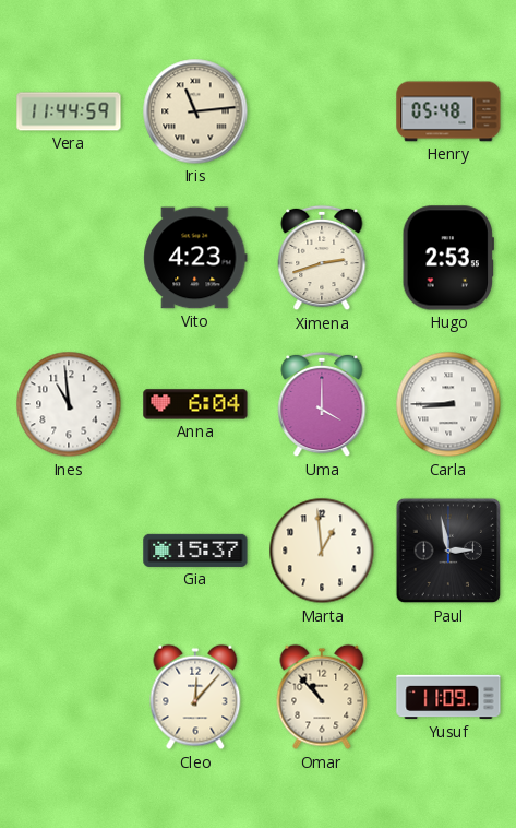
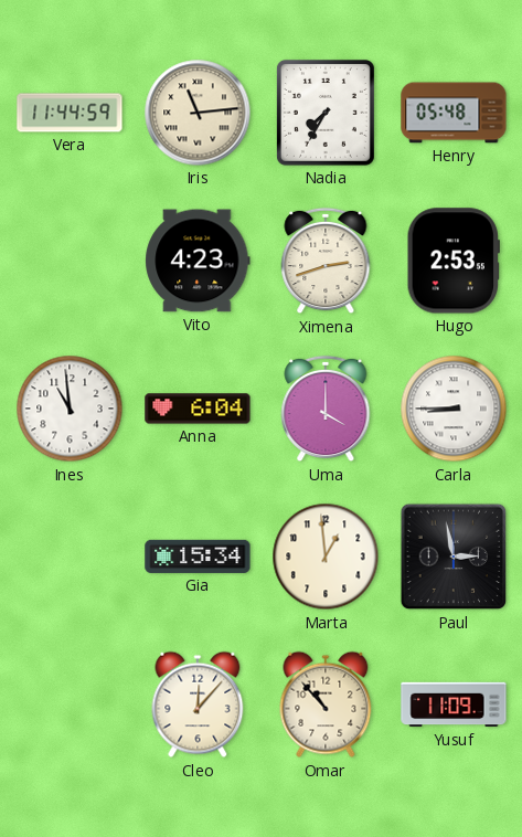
Nadia: none -> 7:35 (326, 113)
Gia: 15:37 -> 15:34 (198, 557)
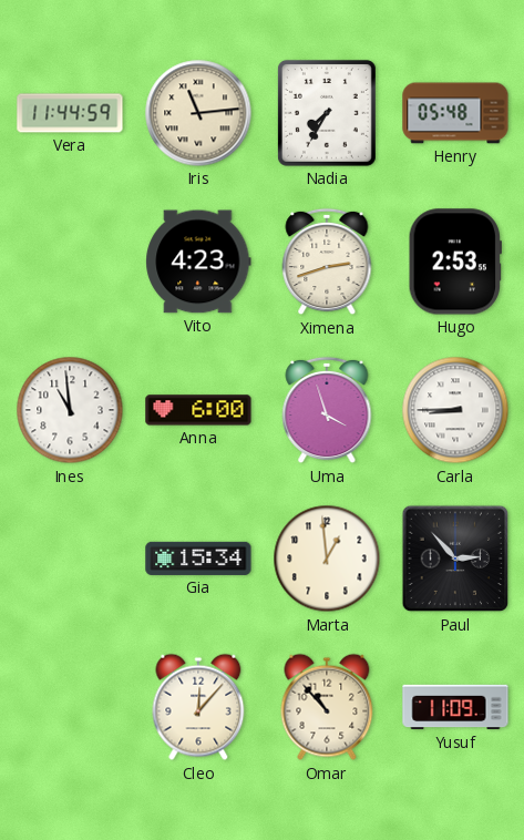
Anna: 6:04 -> 6:00 (198, 410)
Uma: 4:00 -> 3:57 (327, 410)
Paul: 2:58 -> 2:53 (455, 559)
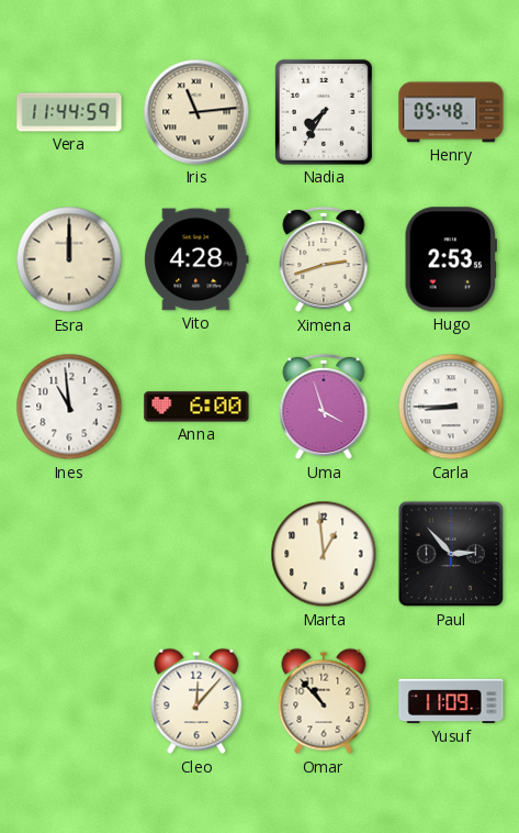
Esra: none -> 12:00 (69, 259)
Vito: 4:23 -> 4:28 (196, 259)
Gia: 15:34 -> none (198, 559)
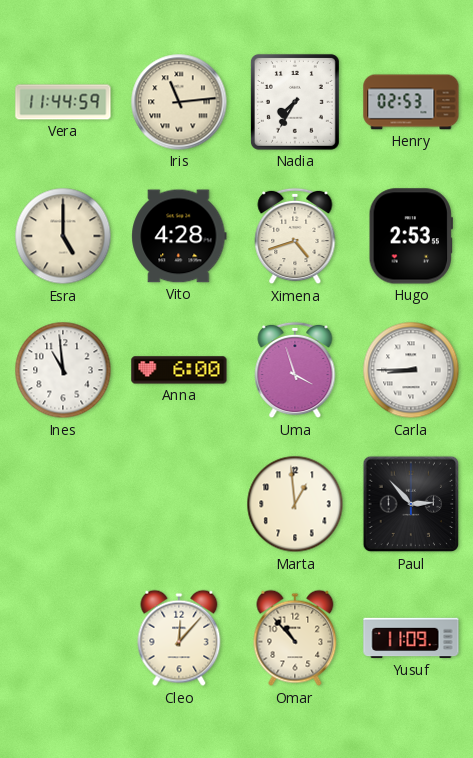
Henry: 05:48 -> 02:53 (411, 102)
Esra: 12:00 -> 5:00 (63, 236)
Ximena: 2:42 -> 4:42 (295, 236)
